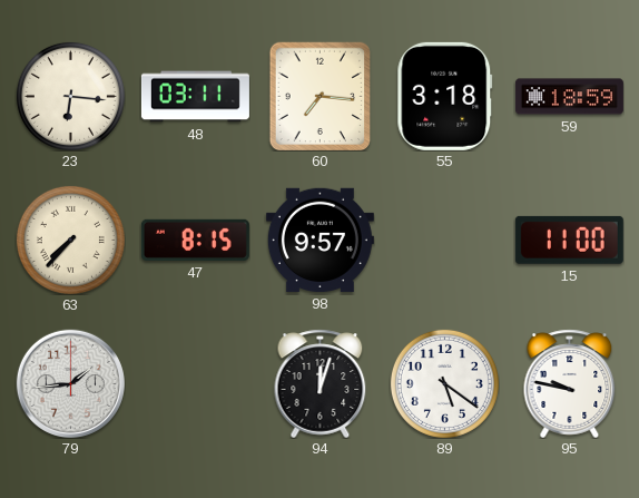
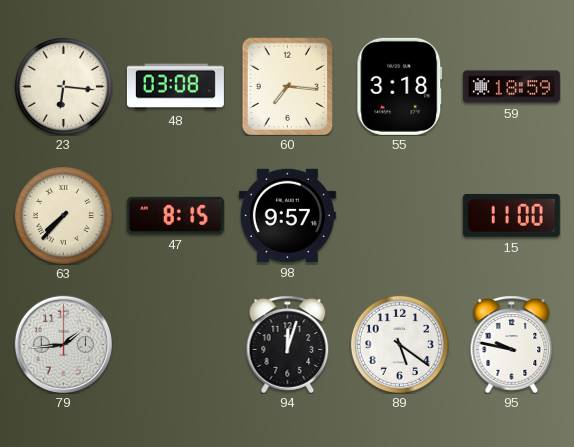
48: 03:11 -> 03:08 (175, 87)
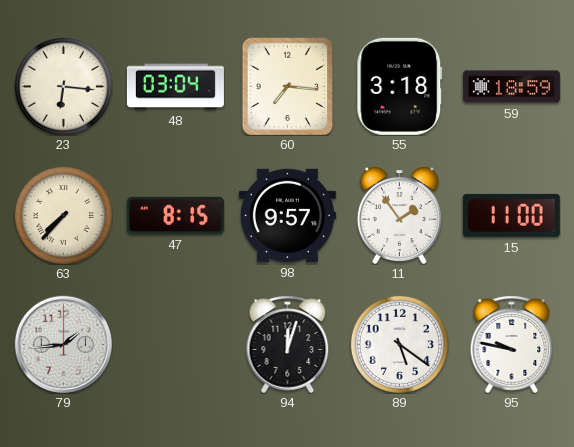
48: 03:08 -> 03:04 (175, 87)
11: none -> 1:54 (399, 215)
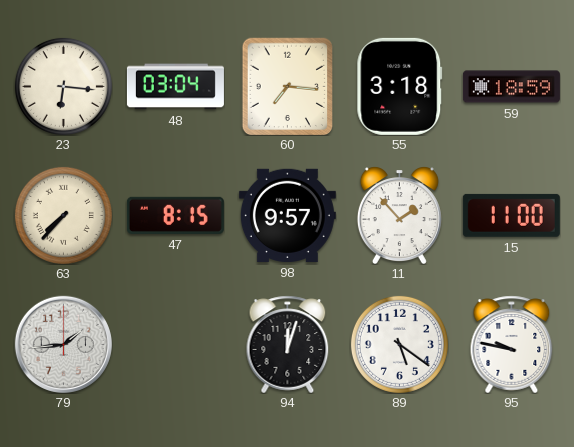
11: 1:54 -> 1:53 (399, 215)
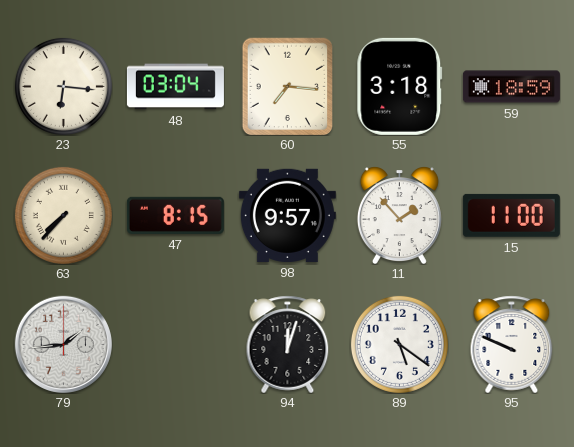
95: 9:47 -> 9:49 (512, 344)
